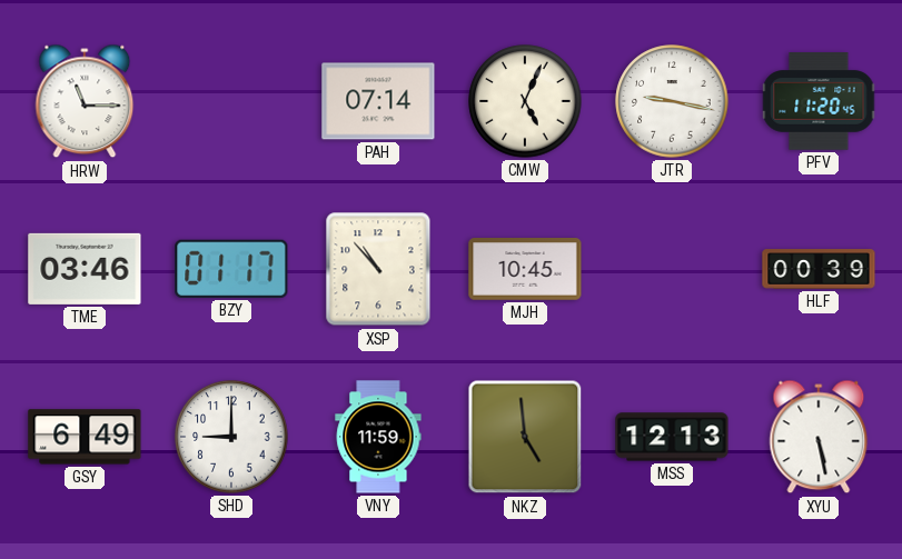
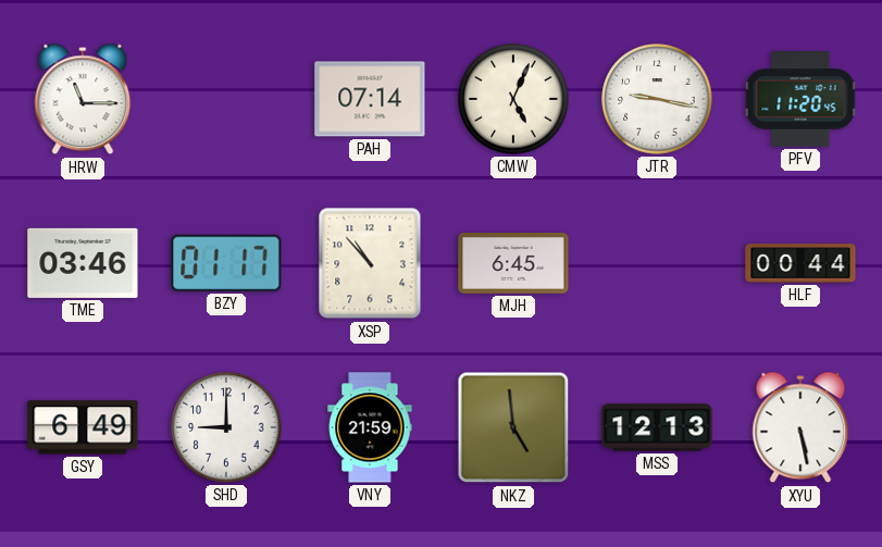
MJH: 10:45 -> 6:45 (513, 263)
HLF: 00:39 -> 00:44 (800, 263)
VNY: 11:59 -> 21:59 (370, 427)
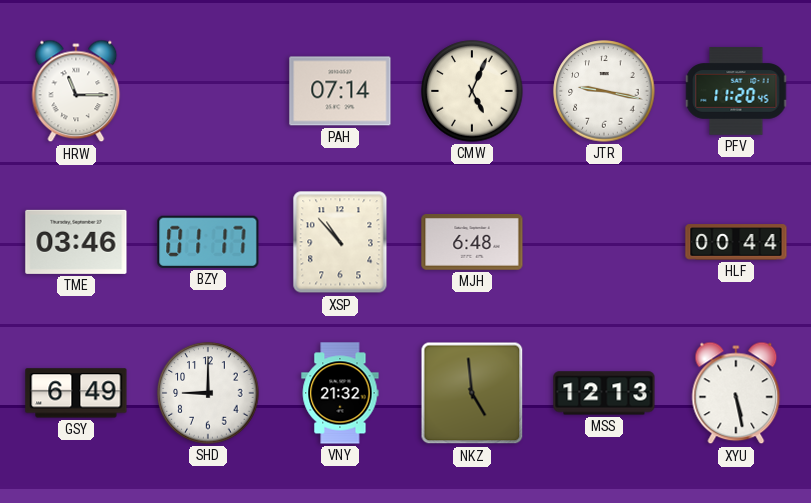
MJH: 6:45 -> 6:48 (472, 242)
VNY: 21:59 -> 21:32 (340, 393)
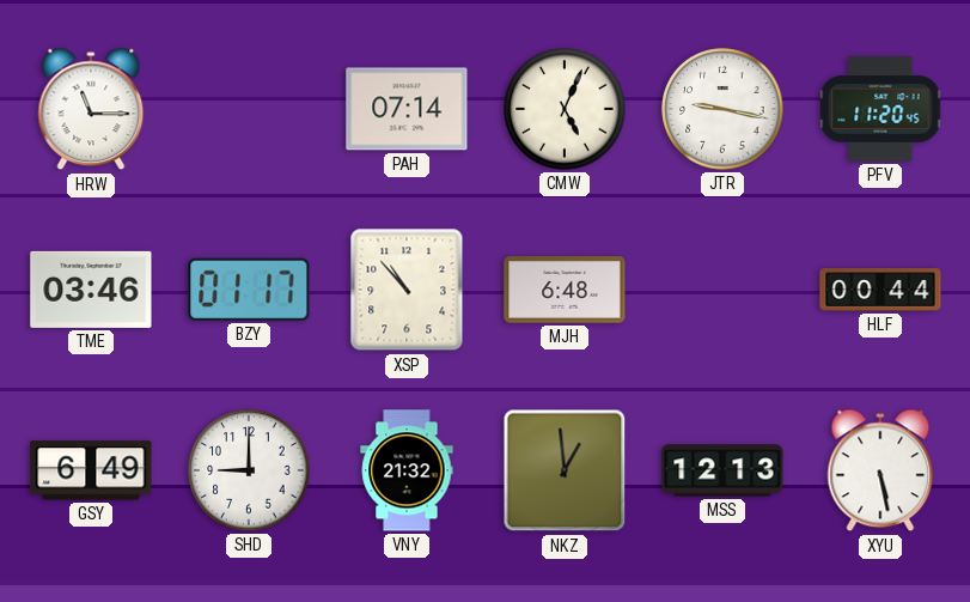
NKZ: 4:59 -> 12:59 (565, 470)
